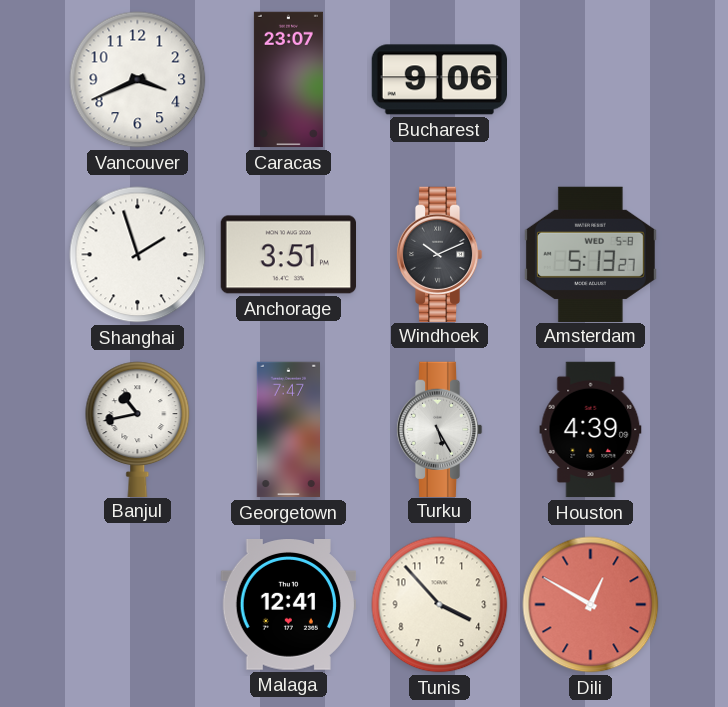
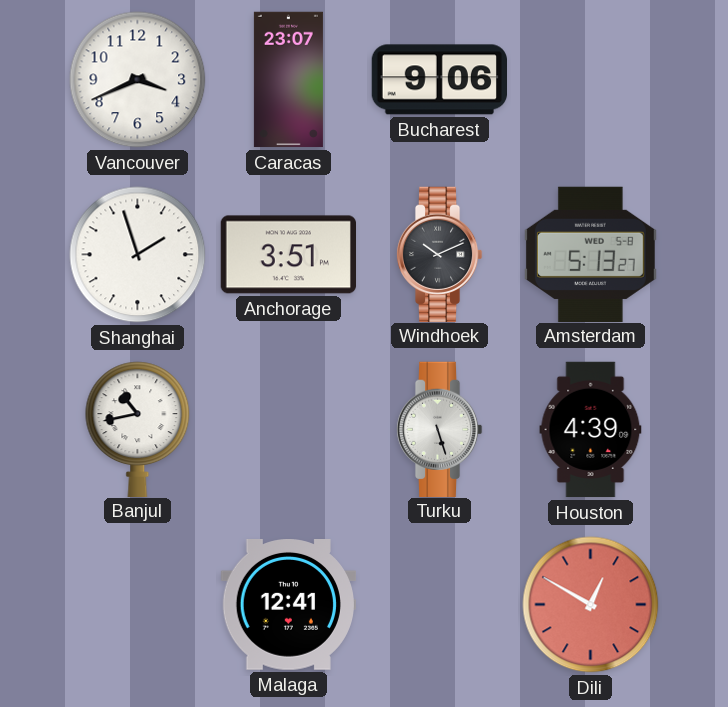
Georgetown: 7:47 -> none (288, 430)
Turku: 5:25 -> 5:27 (439, 429)
Tunis: 3:53 -> none (440, 605)
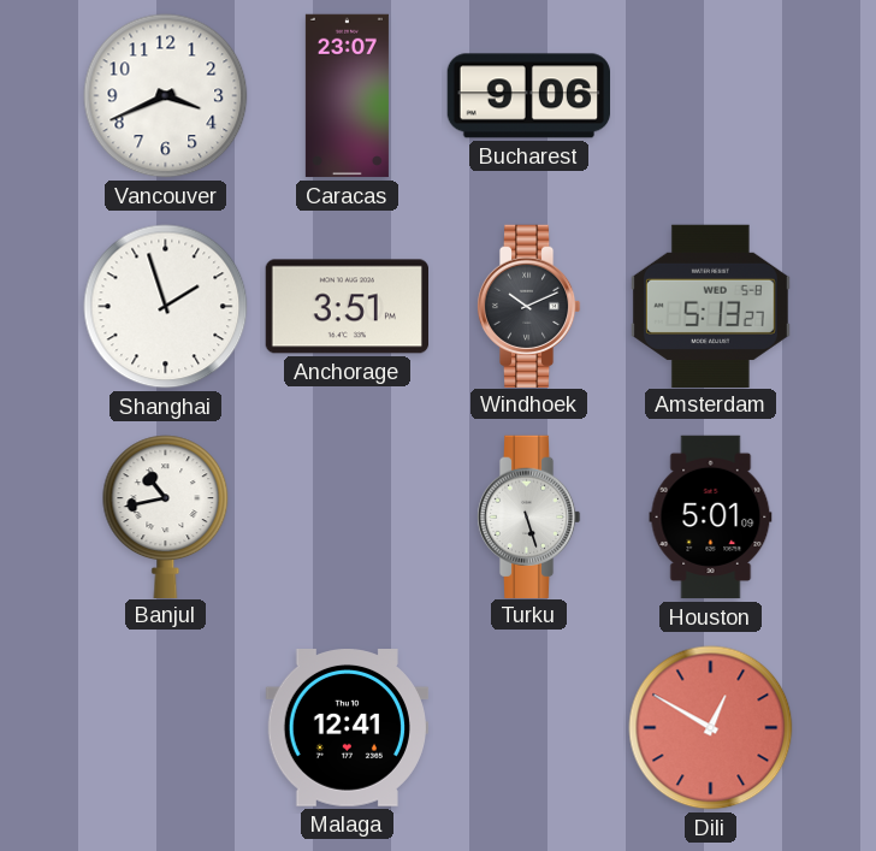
Houston: 4:39 -> 5:01 (711, 518)
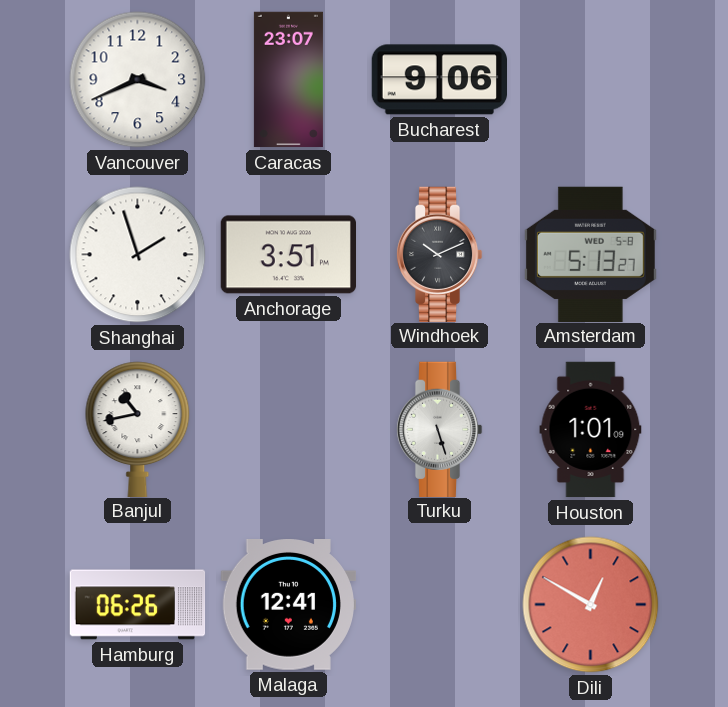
Houston: 5:01 -> 1:01 (591, 430)
Hamburg: none -> 06:26 (138, 605)
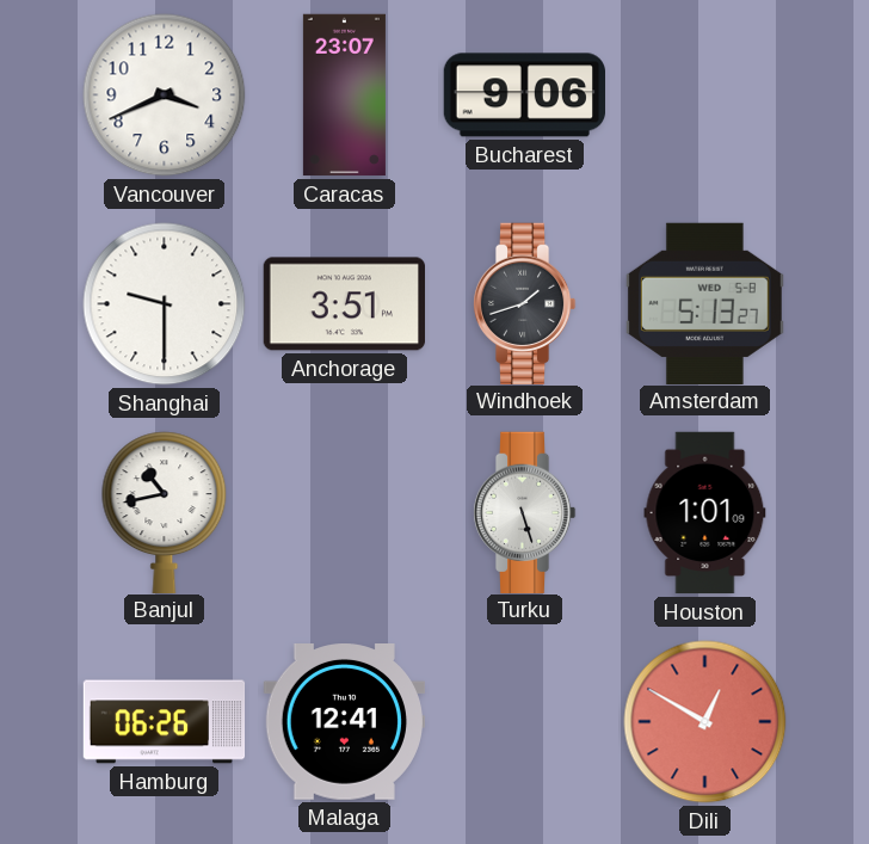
Shanghai: 1:57 -> 9:30 (165, 304)
Windhoek: 10:11 -> 1:42 (524, 303)
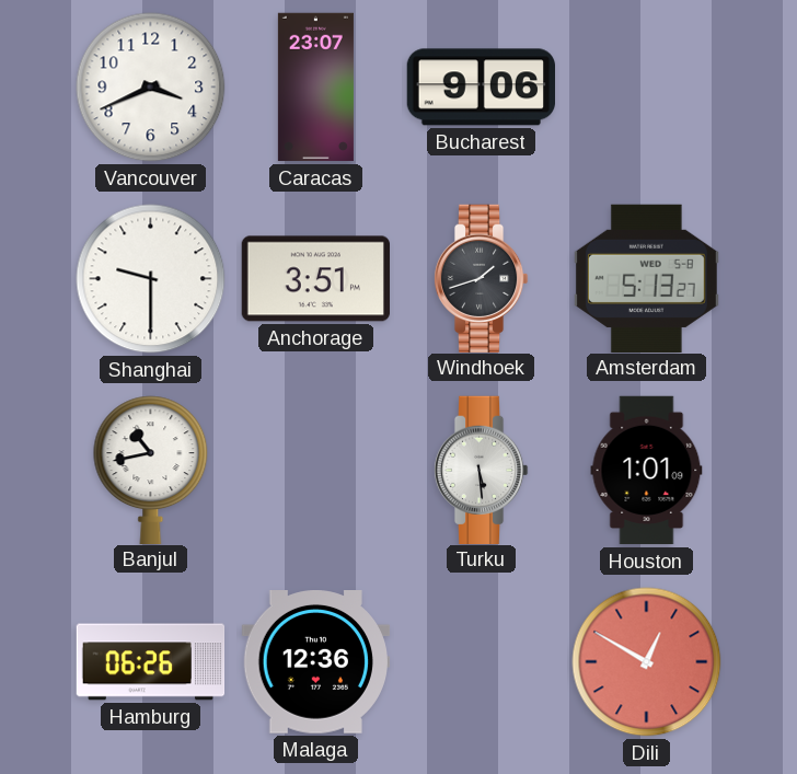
Turku: 5:27 -> 5:29 (481, 470)
Malaga: 12:41 -> 12:36 (315, 662)
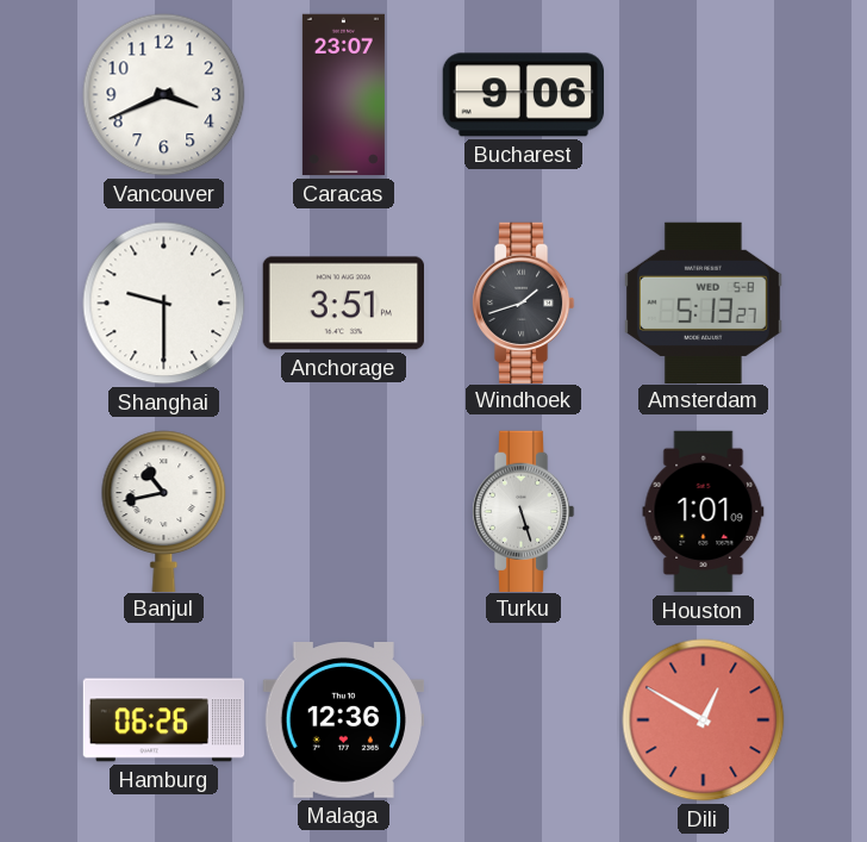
Turku: 5:29 -> 5:27 (523, 511)
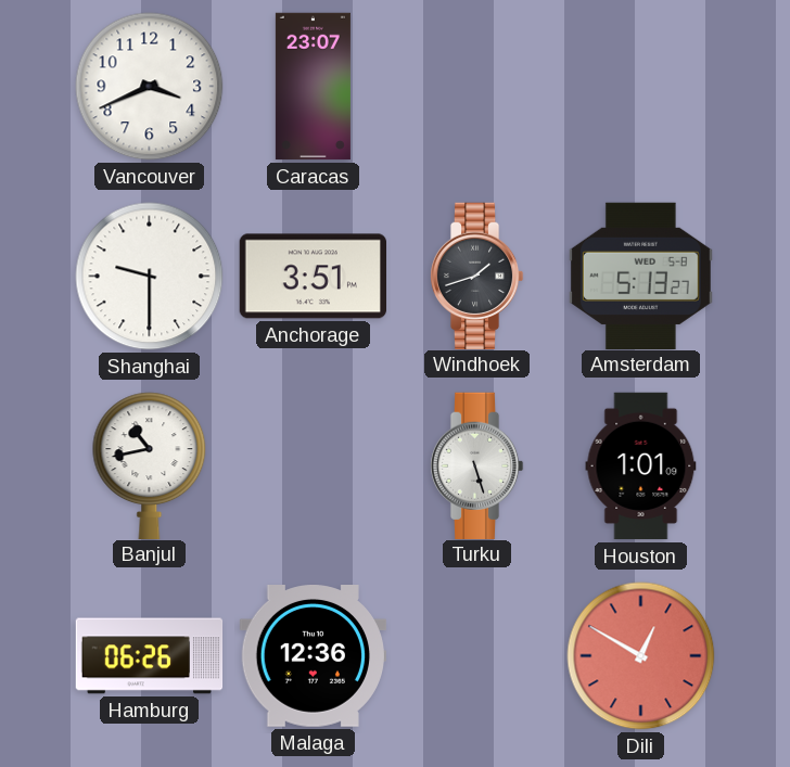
Bucharest: 9:06 -> none (523, 95)
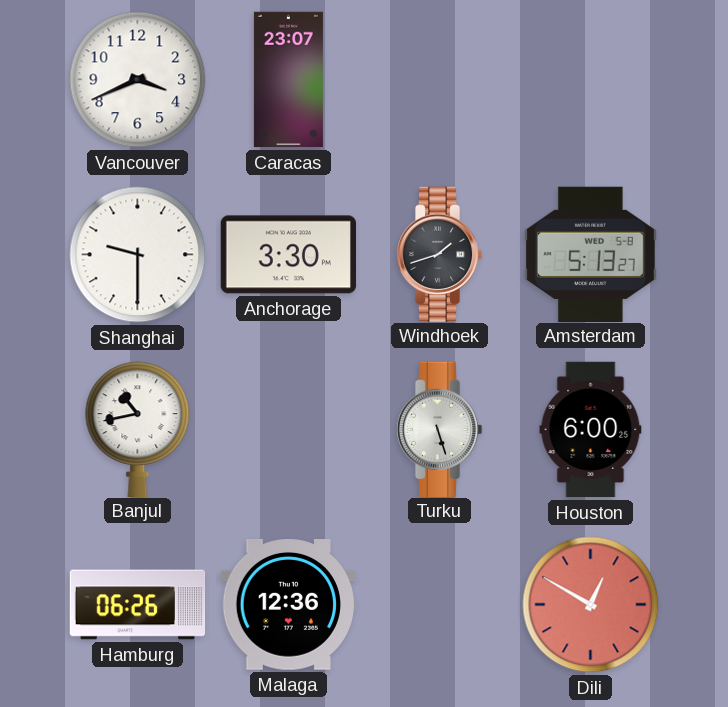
Anchorage: 3:51 -> 3:30 (288, 255)
Houston: 1:01 -> 6:00 (591, 430)
